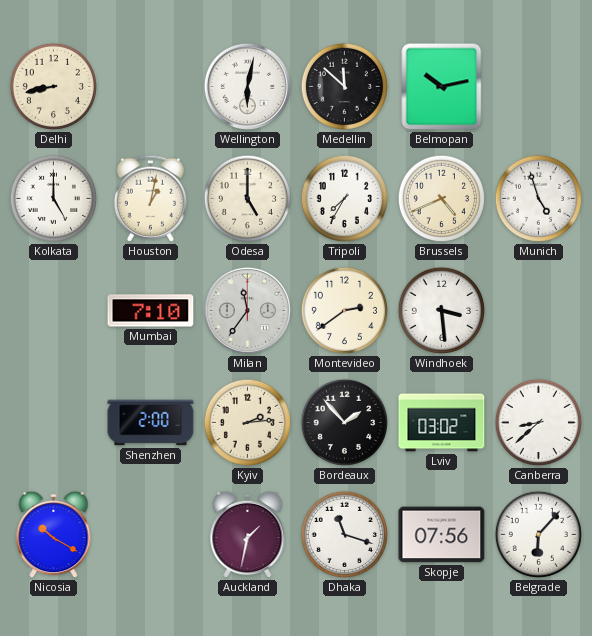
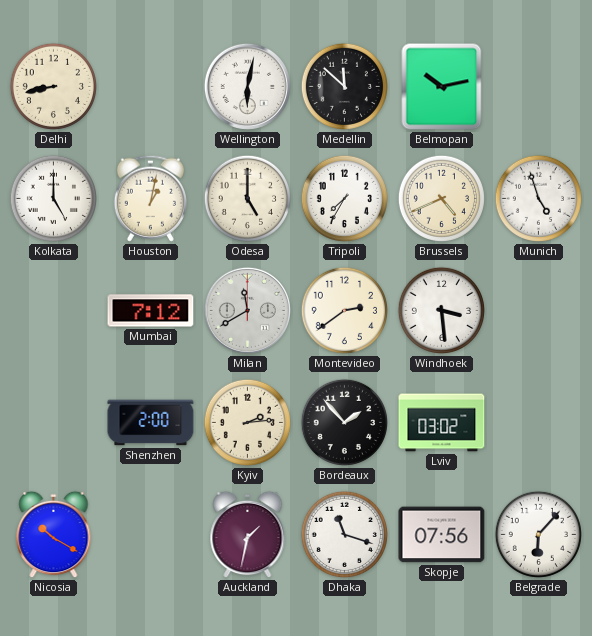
Mumbai: 7:10 -> 7:12 (151, 311)
Milan: 11:36 -> 11:40 (247, 310)
Canberra: 8:38 -> none (538, 422)
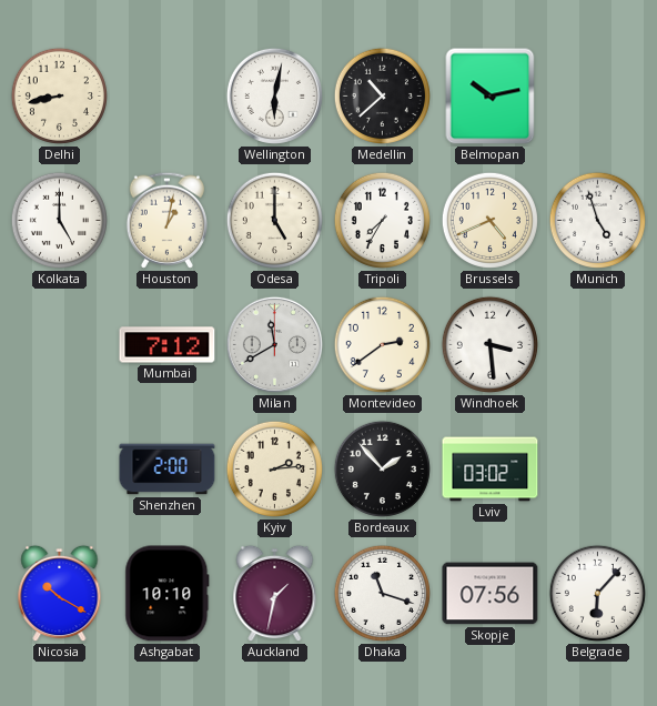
Medellin: 11:52 -> 10:38 (382, 95)
Ashgabat: none -> 10:10 (168, 594)
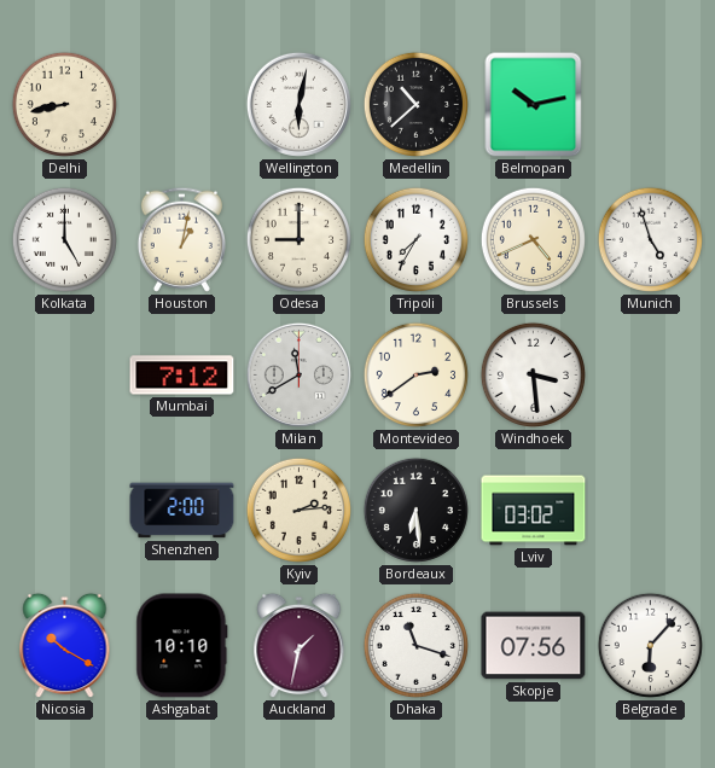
Odesa: 5:00 -> 9:00 (298, 239)
Bordeaux: 1:53 -> 6:29 (415, 510)
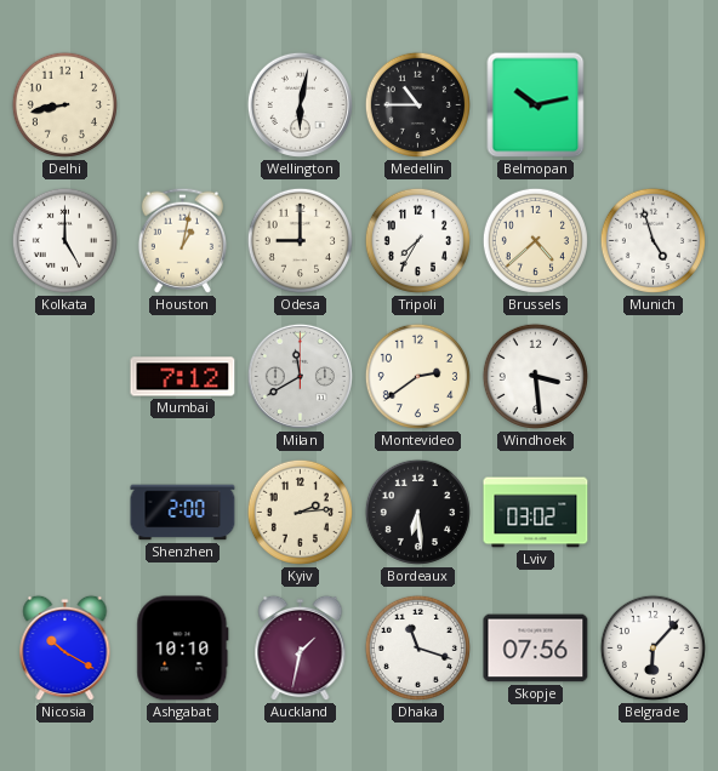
Medellin: 10:38 -> 10:45 (417, 104)
Brussels: 4:41 -> 4:38 (535, 240)
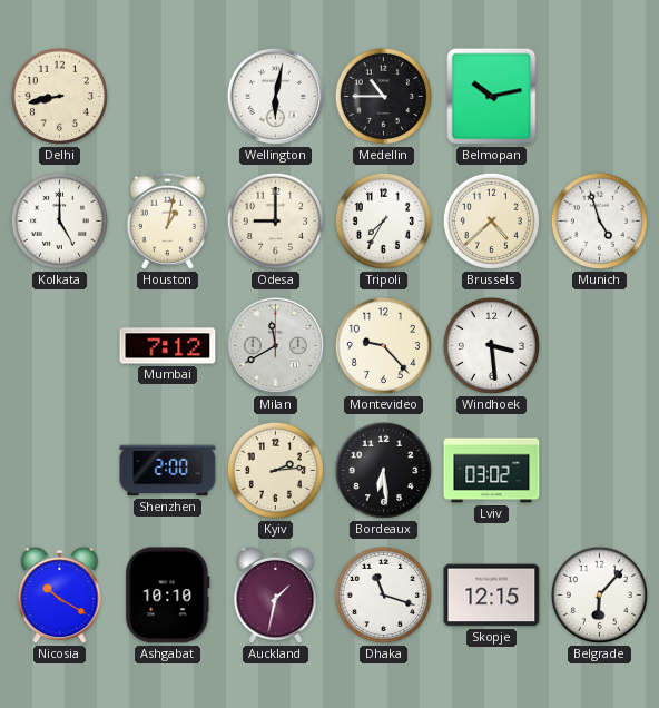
Montevideo: 2:39 -> 9:23 (383, 345)
Skopje: 07:56 -> 12:15 (492, 596)
